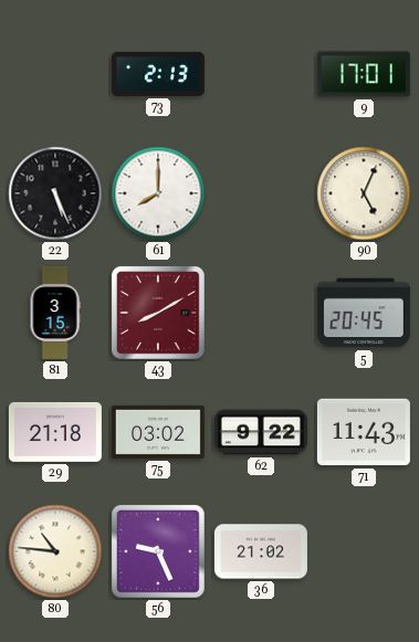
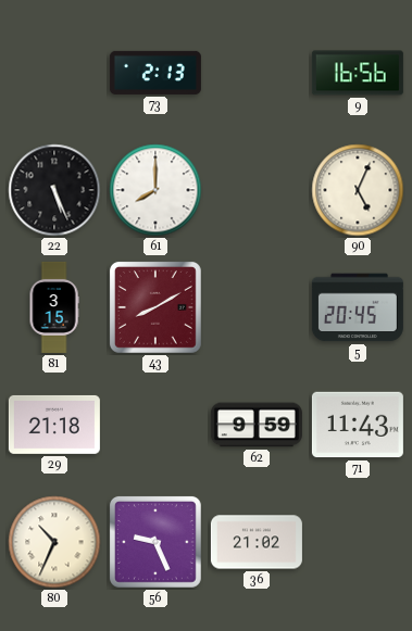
9: 17:01 -> 16:56 (358, 73)
75: 03:02 -> none (158, 432)
62: 9:22 -> 9:59 (257, 425)
80: 10:46 -> 10:34 (54, 542)
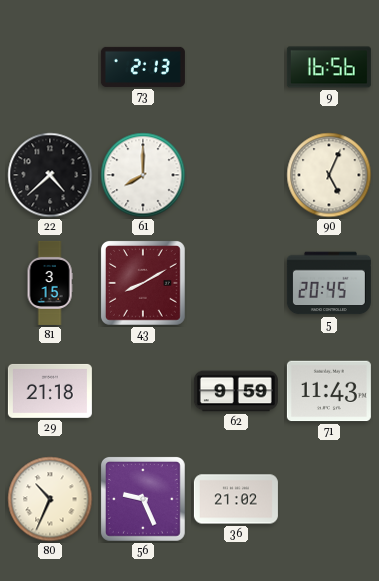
22: 5:26 -> 4:38 (50, 175)
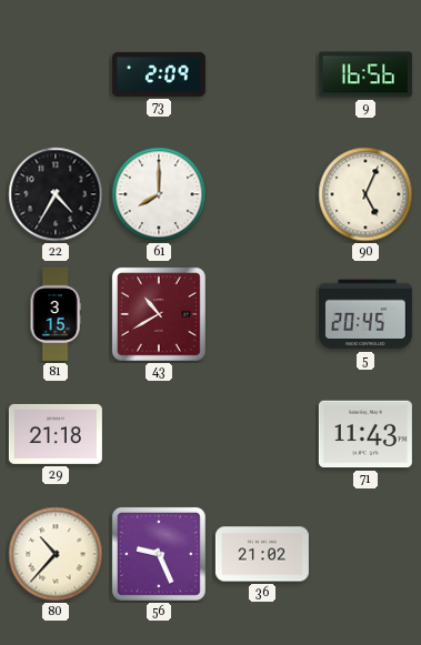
73: 2:13 -> 2:09 (159, 74)
22: 4:38 -> 4:35 (56, 194)
43: 8:10 -> 10:40 (159, 314)
62: 9:59 -> none (236, 391)
80: 10:34 -> 10:37 (56, 554)
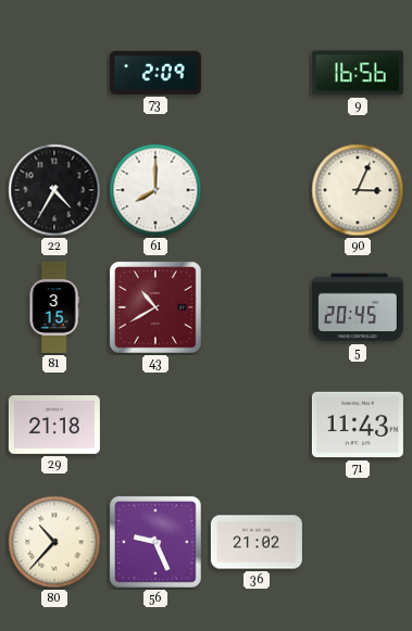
90: 5:04 -> 3:04 (358, 190)
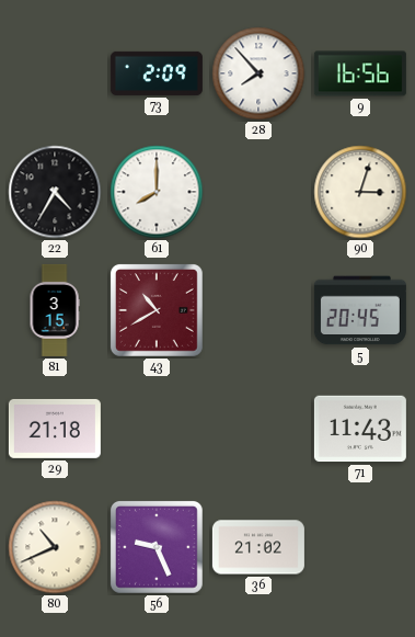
28: none -> 7:53 (258, 73)
90: 3:04 -> 3:03 (360, 192)
80: 10:37 -> 10:41 (55, 547)
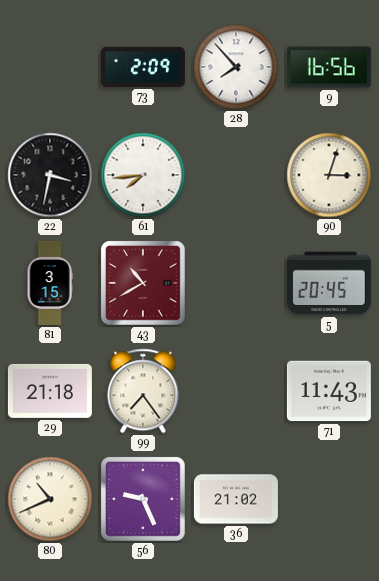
22: 4:35 -> 3:32 (50, 175)
61: 8:00 -> 7:44 (143, 175)
99: none -> 7:24 (143, 391)
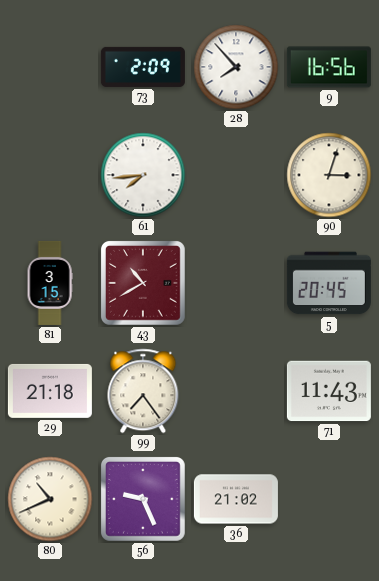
22: 3:32 -> none (50, 175)
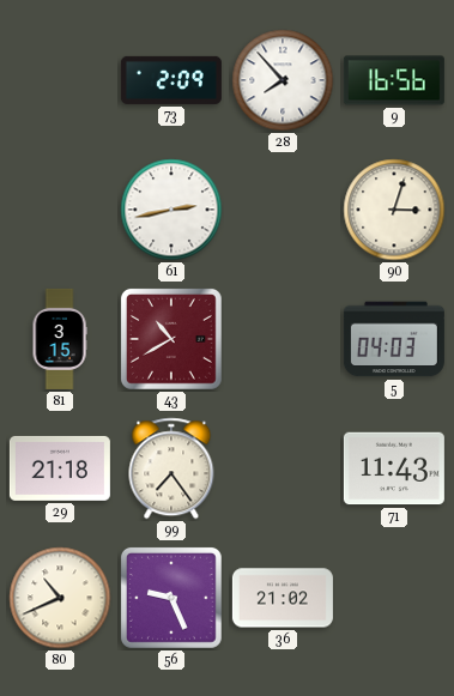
61: 7:44 -> 2:43 (171, 210)
5: 20:45 -> 04:03 (394, 339)
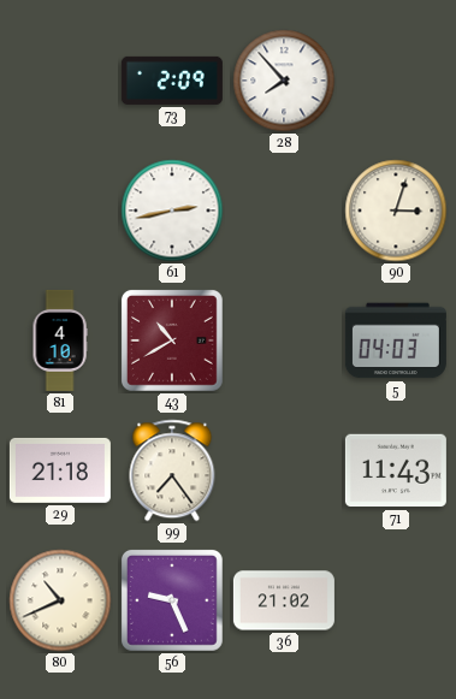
9: 16:56 -> none (394, 80)
81: 3:15 -> 4:10 (60, 340)
